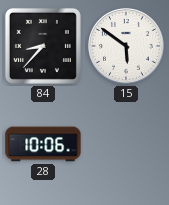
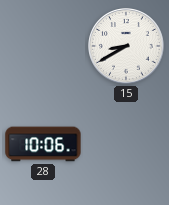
84: 8:37 -> none (43, 46)
15: 5:51 -> 8:40 (126, 46)
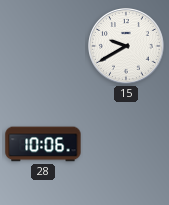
15: 8:40 -> 9:40 (126, 46)
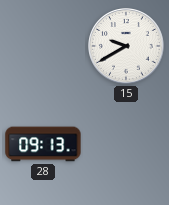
28: 10:06 -> 09:13 (43, 144)
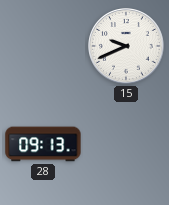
15: 9:40 -> 9:41 (126, 46)
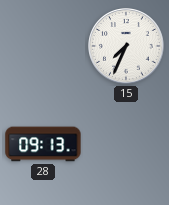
15: 9:41 -> 7:34 (126, 46)
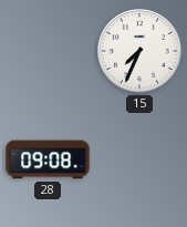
28: 09:13 -> 09:08 (48, 159)
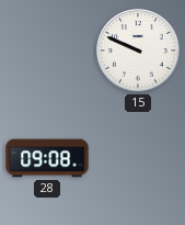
15: 7:34 -> 9:49 (138, 50)
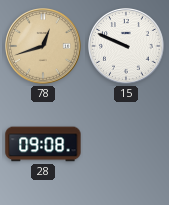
78: none -> 12:42 (43, 46)
